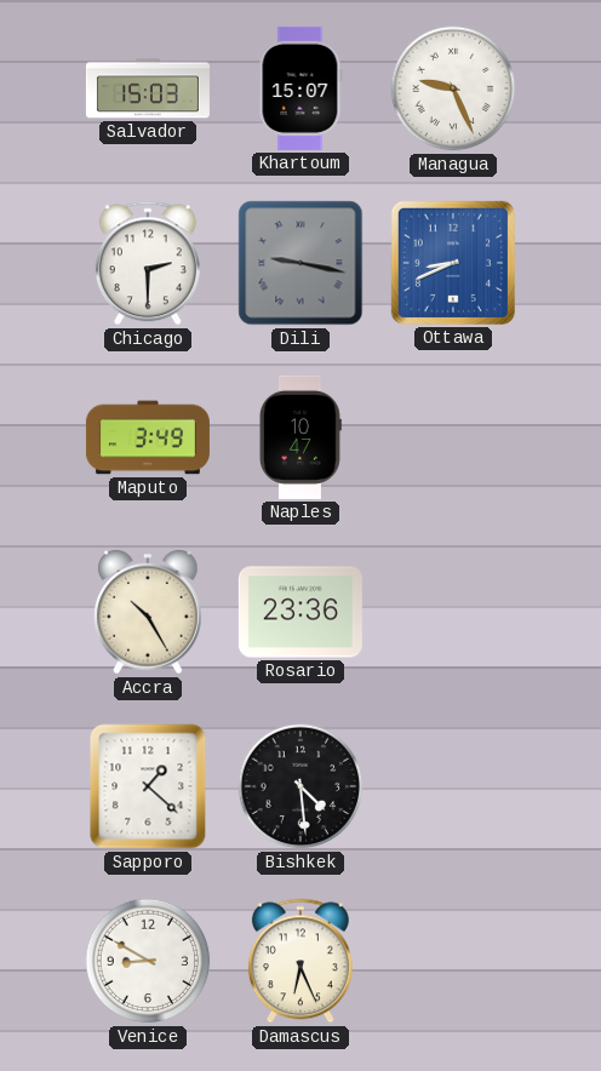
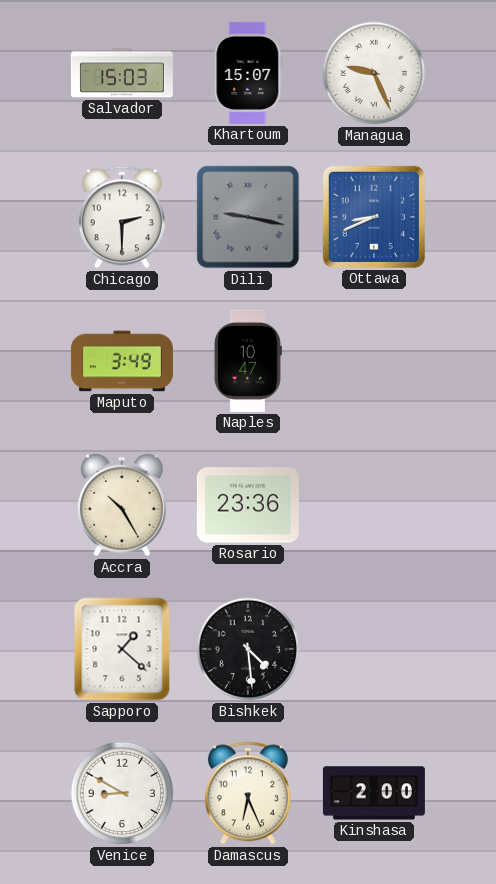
Kinshasa: none -> 2:00 (374, 793)
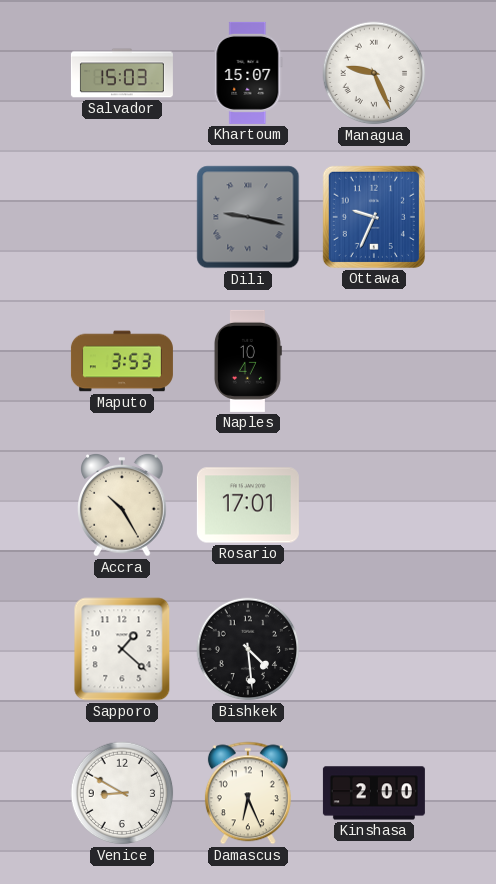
Chicago: 2:30 -> none (122, 217)
Ottawa: 8:41 -> 9:34 (374, 217)
Maputo: 3:49 -> 3:53 (122, 361)
Rosario: 23:36 -> 17:01 (248, 505)
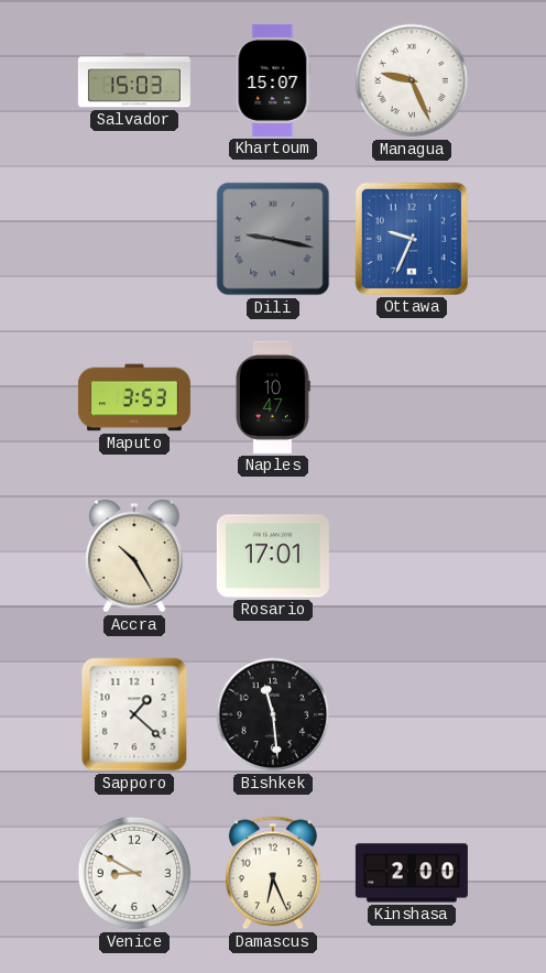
Bishkek: 4:29 -> 11:29 (273, 714)
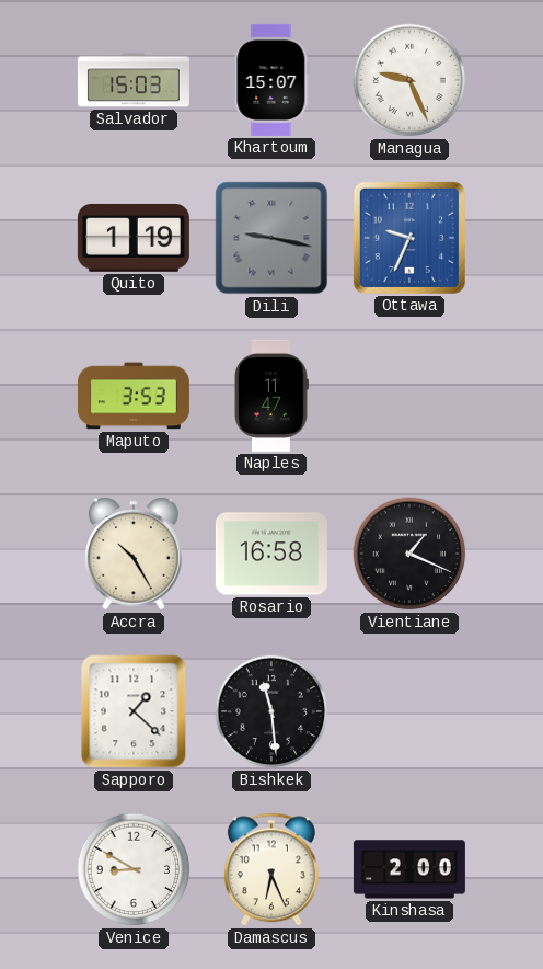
Quito: none -> 1:19 (134, 238)
Naples: 10:47 -> 11:47 (271, 396)
Rosario: 17:01 -> 16:58 (271, 554)
Vientiane: none -> 1:19 (409, 554)
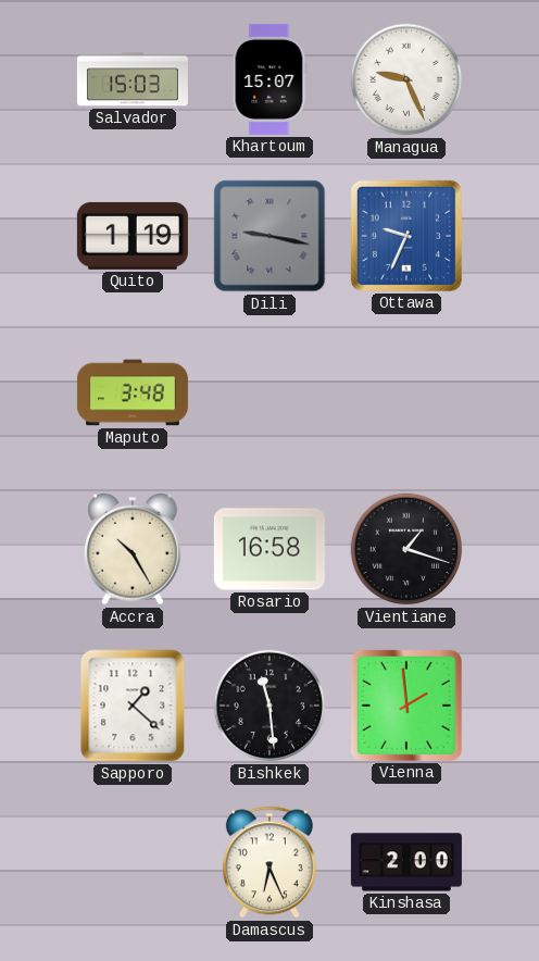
Maputo: 3:53 -> 3:48 (133, 392)
Naples: 11:47 -> none (271, 396)
Vientiane: 1:19 -> 1:18 (406, 549)
Vienna: none -> 1:59 (406, 706)
Venice: 8:50 -> none (134, 869)
